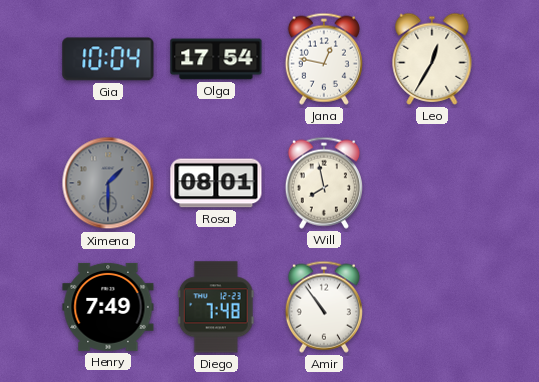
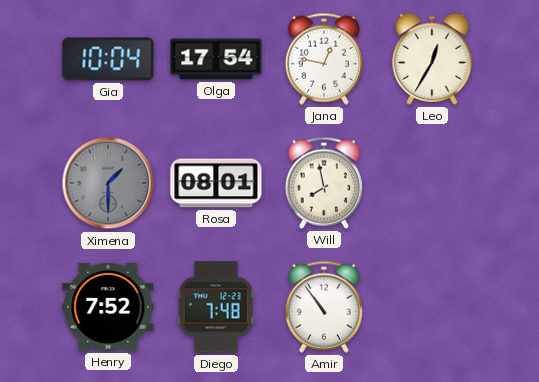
Henry: 7:49 -> 7:52 (108, 307)
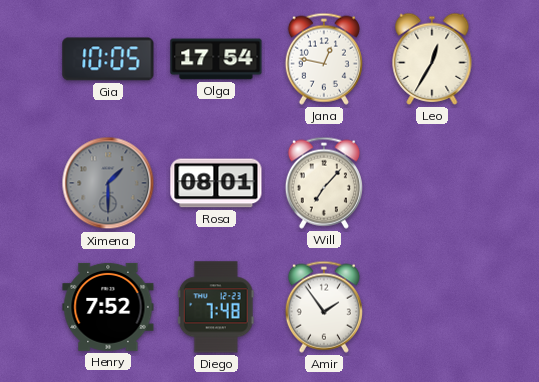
Gia: 10:04 -> 10:05 (108, 59)
Will: 7:58 -> 7:07 (324, 183)
Amir: 10:54 -> 1:54 (324, 307)
